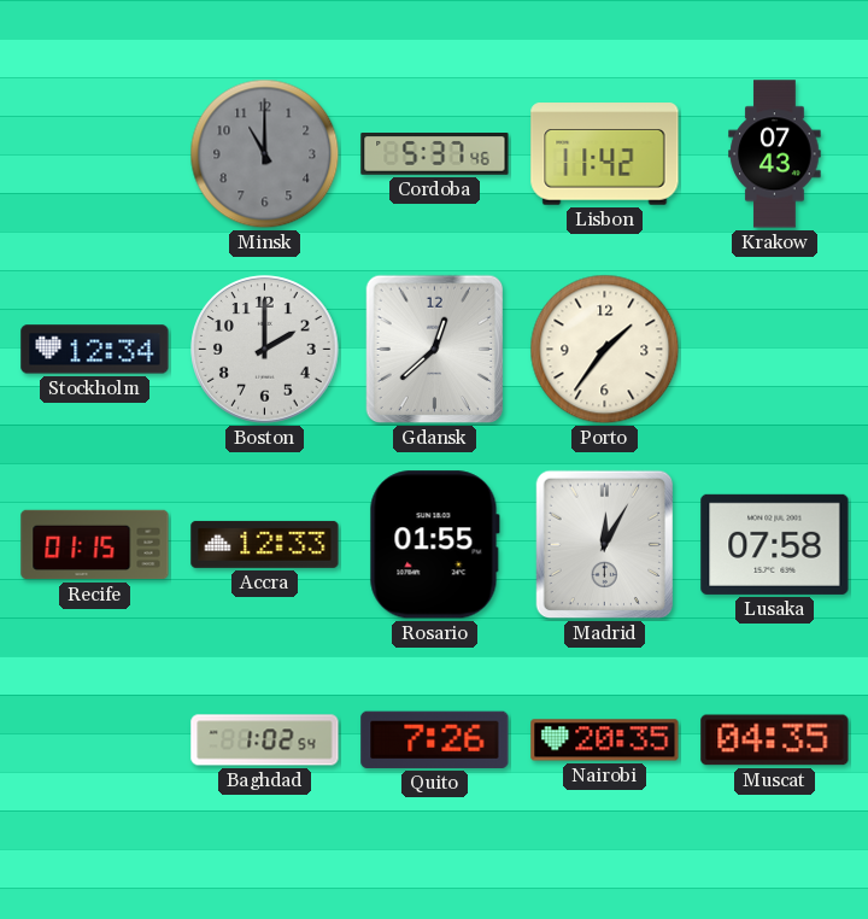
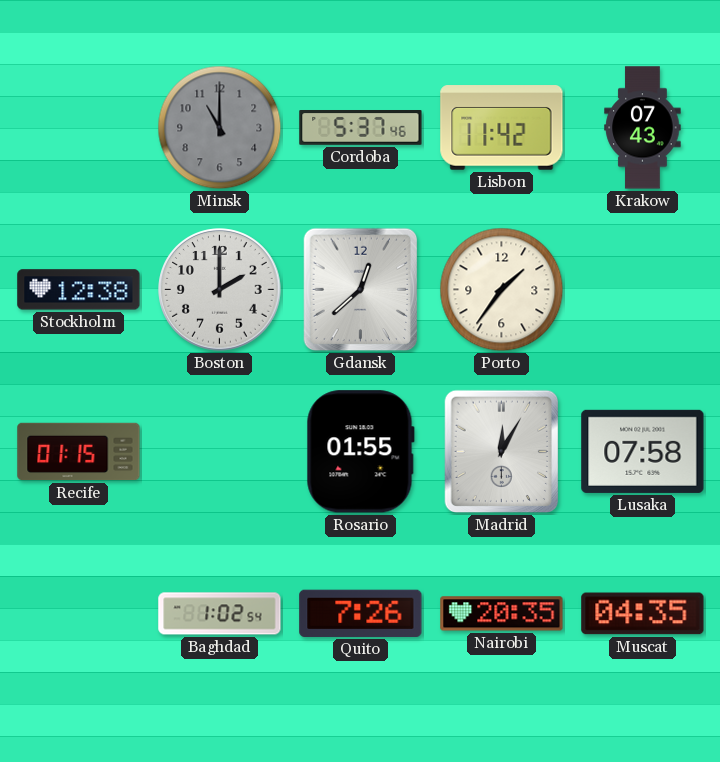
Stockholm: 12:34 -> 12:38 (79, 290)
Accra: 12:33 -> none (265, 544)
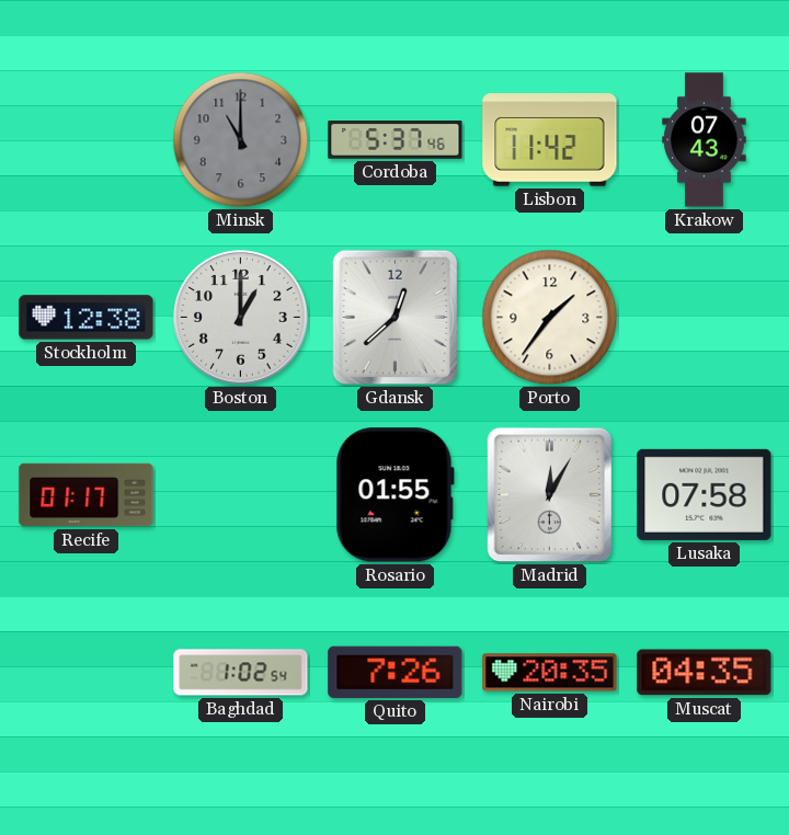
Boston: 2:00 -> 1:00 (241, 318)
Recife: 01:15 -> 01:17 (87, 495)
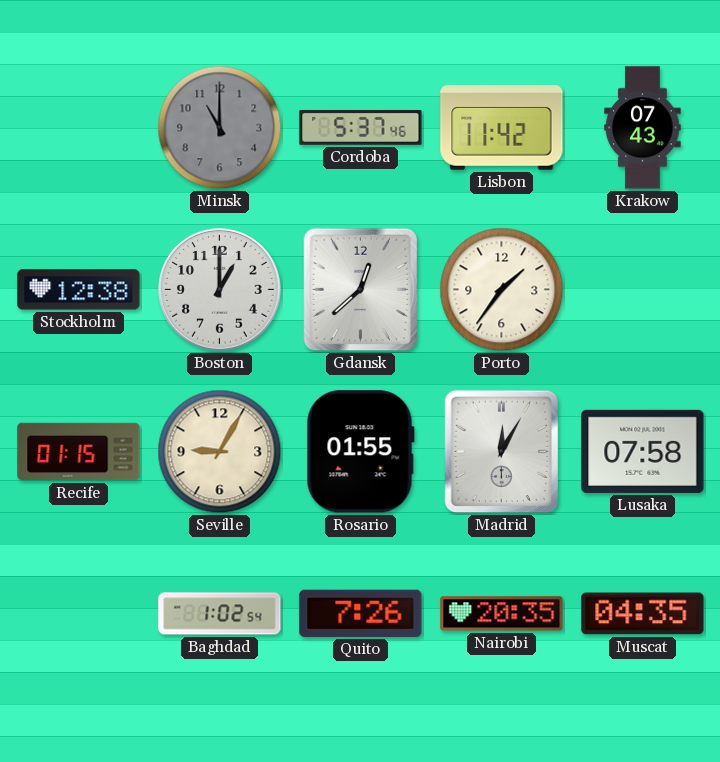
Recife: 01:17 -> 01:15 (79, 452)
Seville: none -> 9:05 (220, 452)
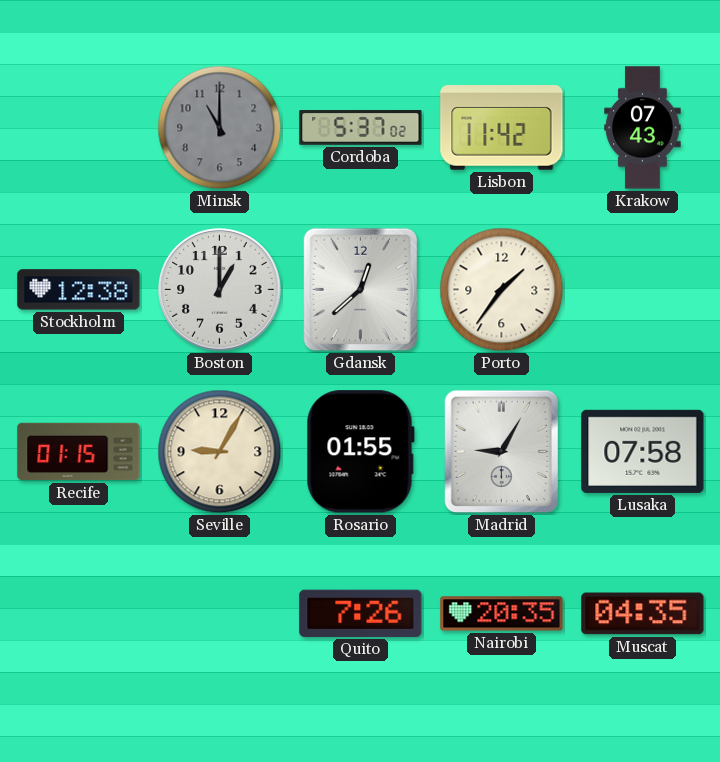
Cordoba: 5:37:46 -> 5:37:02 (361, 128)
Madrid: 12:05 -> 9:05 (502, 452)
Baghdad: 1:02 -> none (220, 614)
